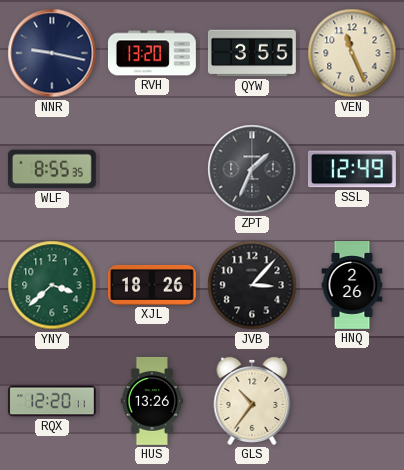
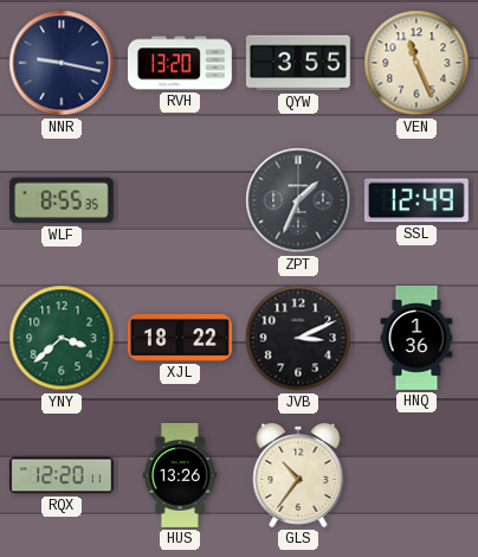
XJL: 18:26 -> 18:22 (180, 339)
JVB: 3:07 -> 3:11 (298, 338)
HNQ: 2:26 -> 1:36 (416, 339)
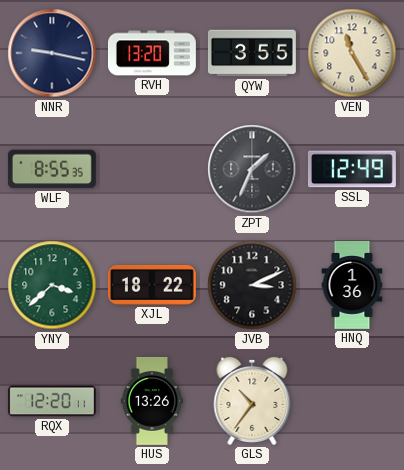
VEN: 11:26 -> 11:25 (352, 53)
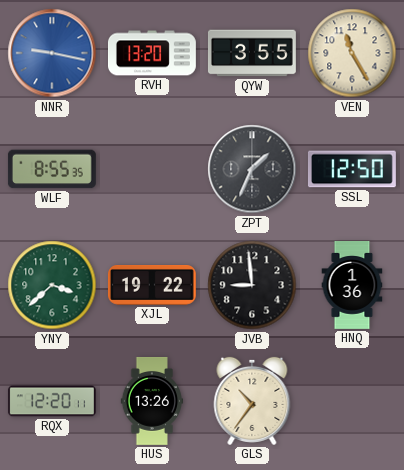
NNR dial: navy -> blue (52, 53)
SSL: 12:49 -> 12:50 (352, 169)
XJL: 18:22 -> 19:22 (152, 286)
JVB: 3:11 -> 8:59 (252, 285)
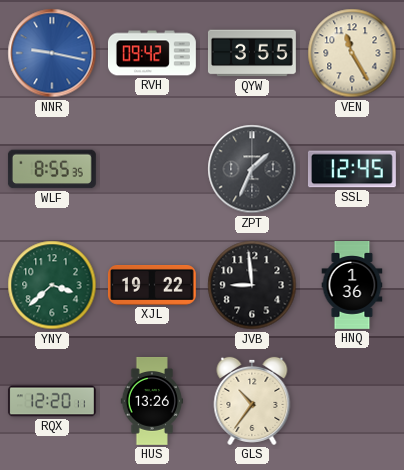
RVH: 13:20 -> 09:42 (153, 53)
SSL: 12:50 -> 12:45 (352, 169)
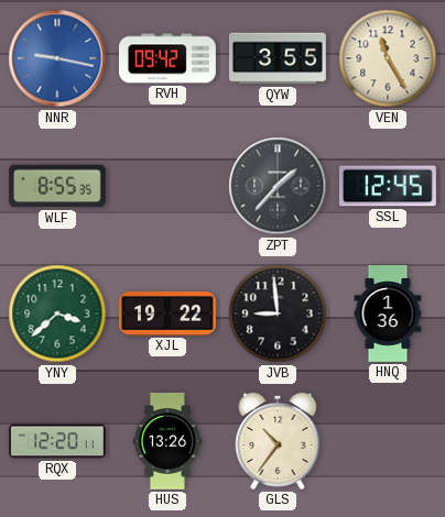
ZPT: 1:34 -> 1:37 (278, 186)
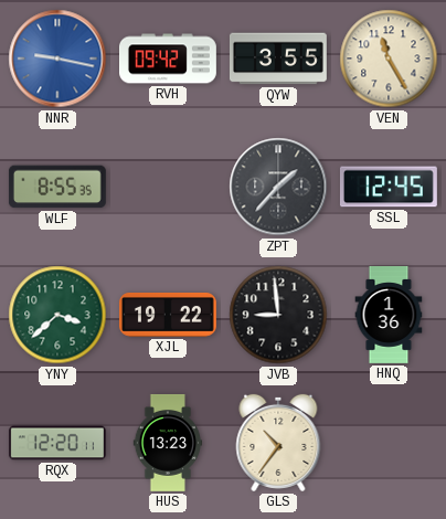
HUS: 13:26 -> 13:23 (167, 443)
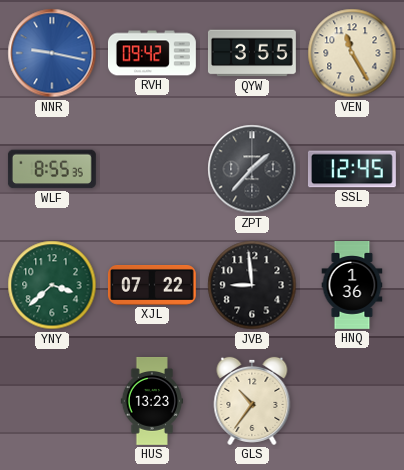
XJL: 19:22 -> 07:22 (152, 286)
RQX: 12:20 -> none (57, 443)
